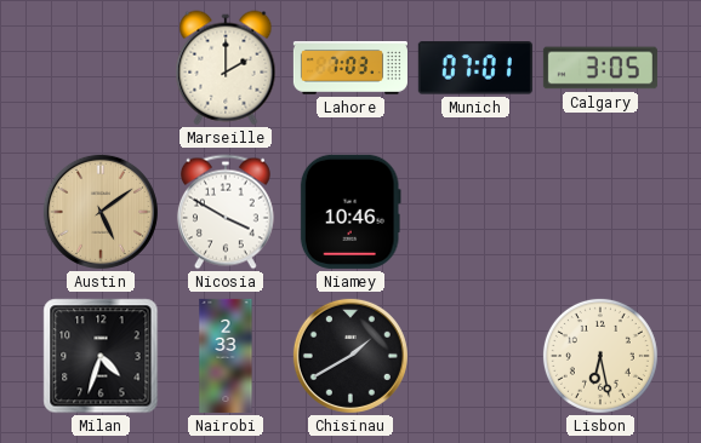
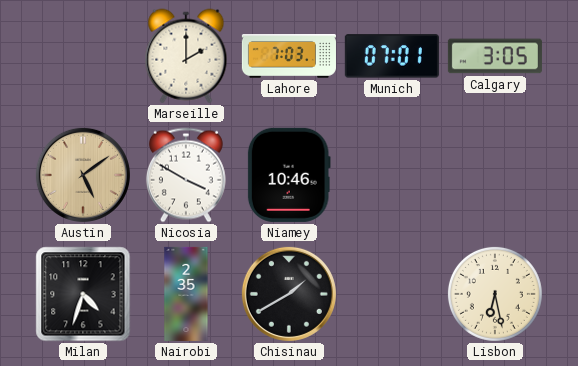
Nairobi: 2:33 -> 2:35 (186, 294)
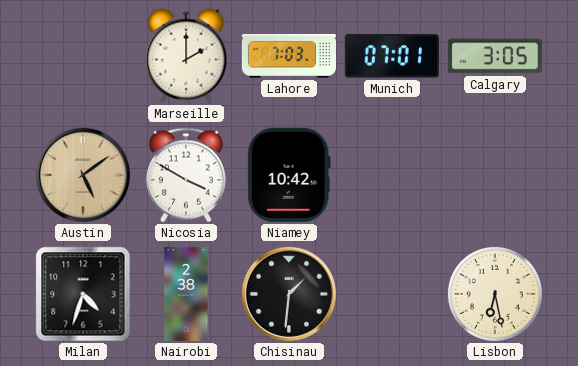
Niamey: 10:46 -> 10:42 (289, 175)
Nairobi: 2:35 -> 2:38 (186, 294)
Chisinau: 1:40 -> 1:31 (289, 294)
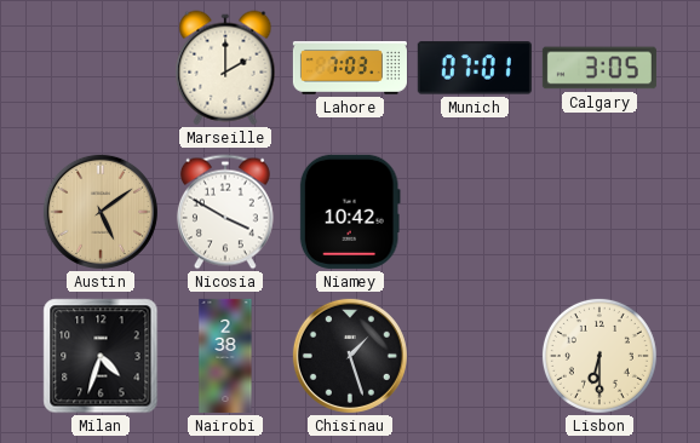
Chisinau: 1:31 -> 1:27 (350, 356)
Lisbon: 6:28 -> 6:30 (599, 356)
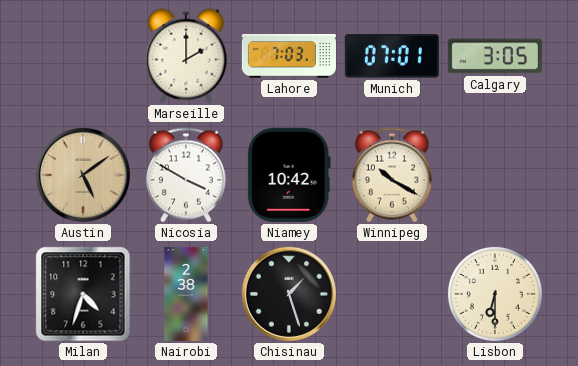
Winnipeg: none -> 10:20 (392, 175)
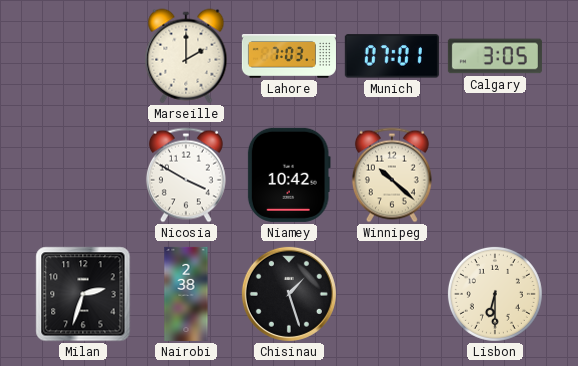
Austin: 5:09 -> none (83, 175)
Winnipeg: 10:20 -> 10:22 (392, 175)
Milan: 4:33 -> 2:33 (83, 294)
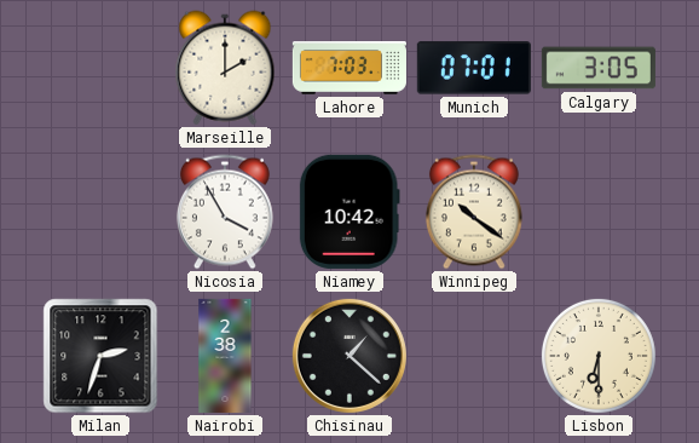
Nicosia: 3:50 -> 3:55 (225, 212)
Winnipeg: 10:22 -> 10:21 (474, 212)
Chisinau: 1:27 -> 1:22 (349, 356)
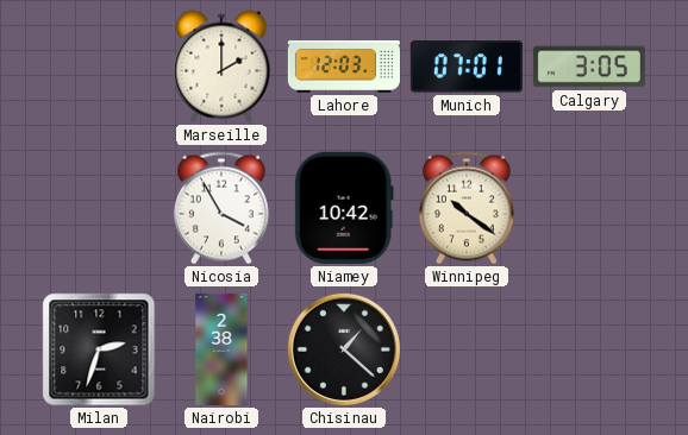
Lahore: 7:03 -> 12:03 (344, 68)
Lisbon: 6:30 -> none (599, 356)
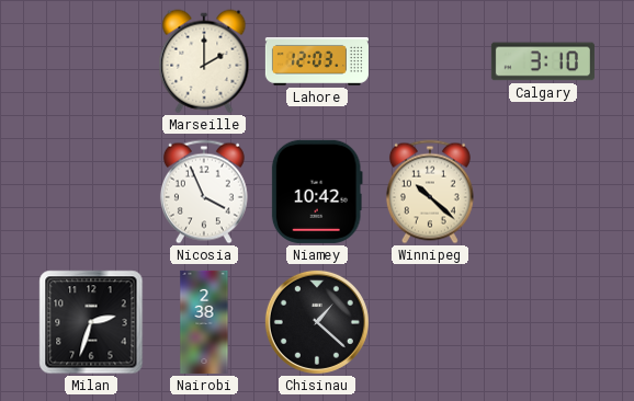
Munich: 07:01 -> none (467, 67)
Calgary: 3:05 -> 3:10 (543, 61)
Nicosia: 3:55 -> 3:56 (204, 192)
Winnipeg: 10:21 -> 10:22 (430, 192)
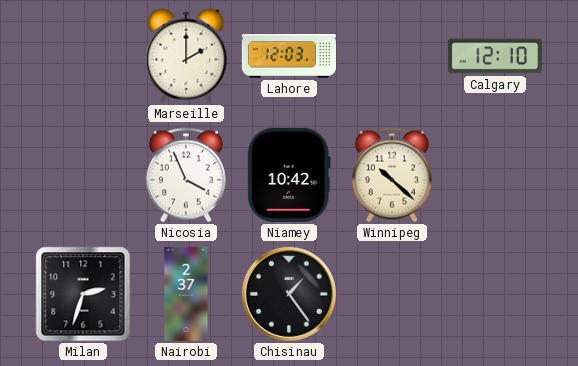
Calgary: 3:10 -> 12:10 (495, 56)
Nairobi: 2:38 -> 2:37 (186, 294)
Chisinau: 1:22 -> 1:24 (289, 294)
